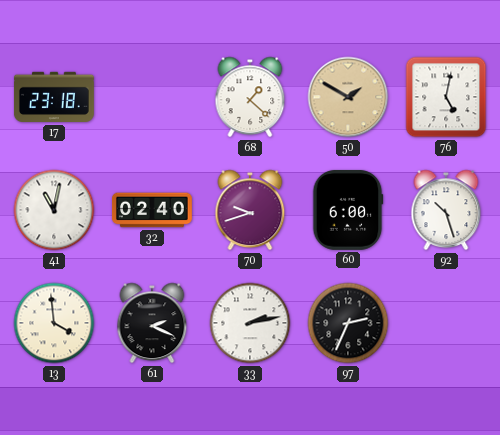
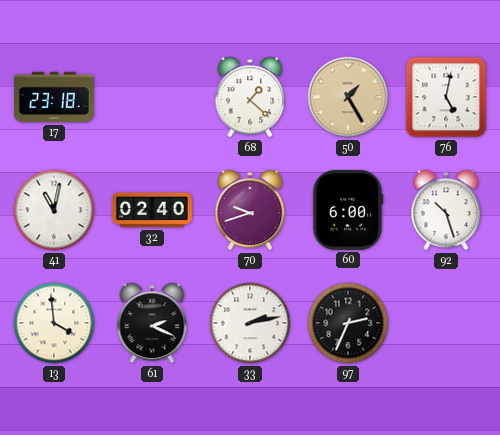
50: 1:50 -> 1:25 (348, 97)
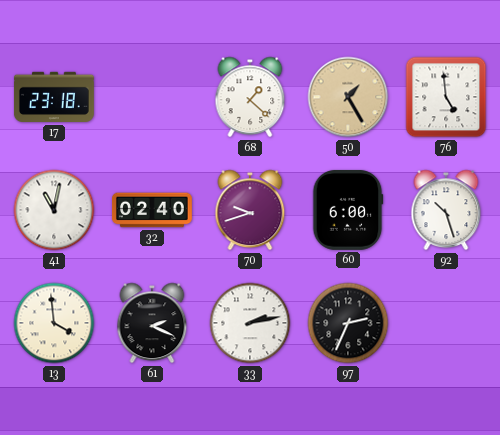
76: 5:02 -> 4:59 (446, 97)
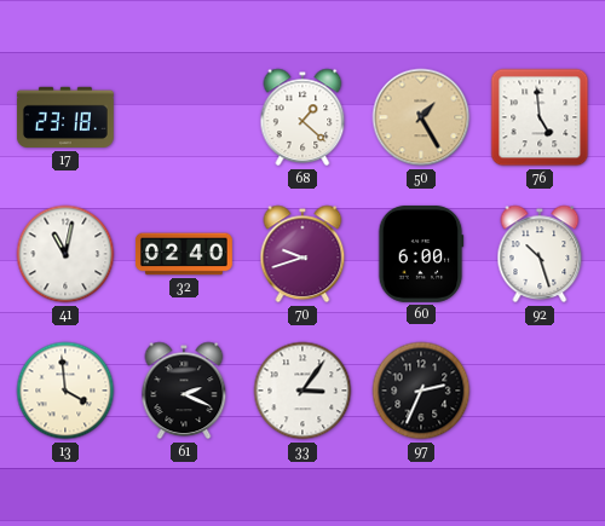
33: 2:13 -> 3:06 (302, 391)
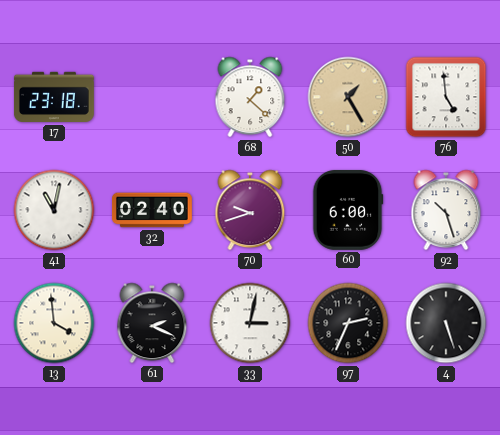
33: 3:06 -> 3:02 (250, 323)
4: none -> 5:27 (446, 323)
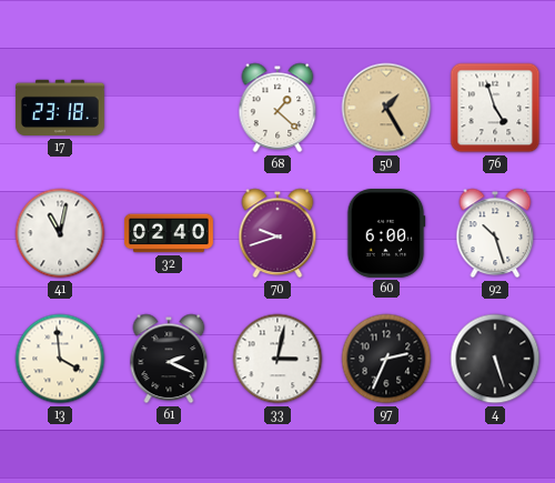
76: 4:59 -> 4:57 (495, 108)
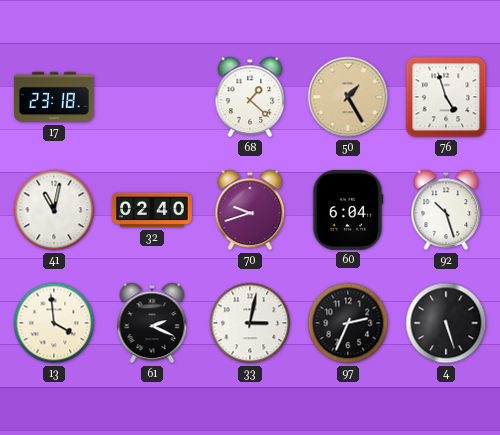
60: 6:00 -> 6:04 (348, 210)
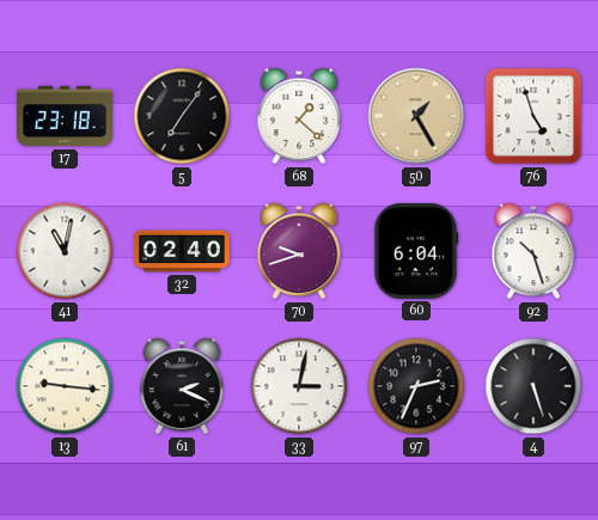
5: none -> 7:06 (182, 116)
13: 3:59 -> 9:16 (65, 386)
